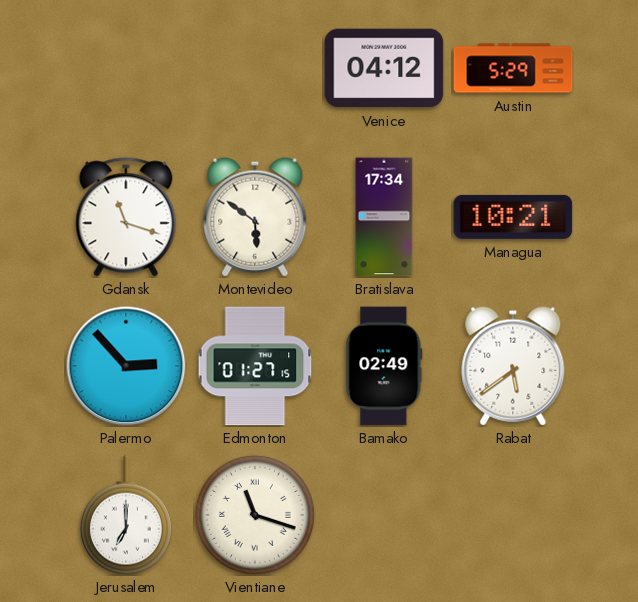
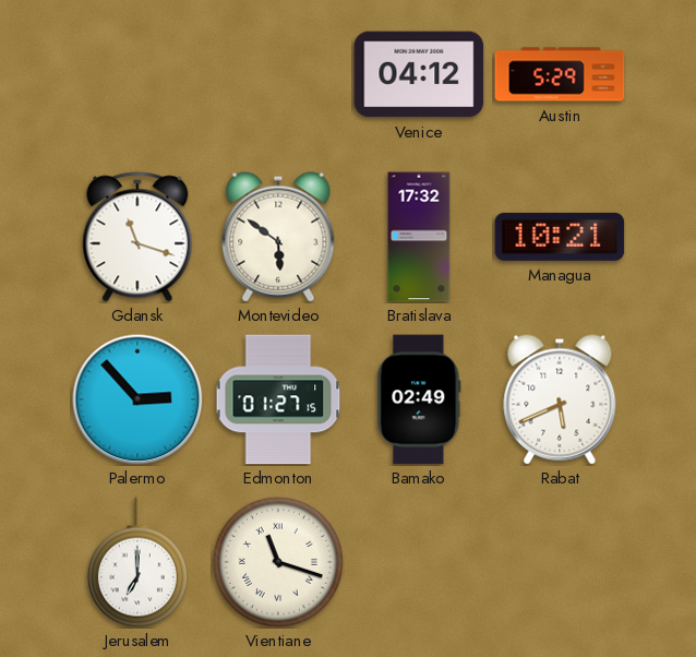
Bratislava: 17:34 -> 17:32 (419, 237)
Rabat: 5:39 -> 5:41 (560, 399)
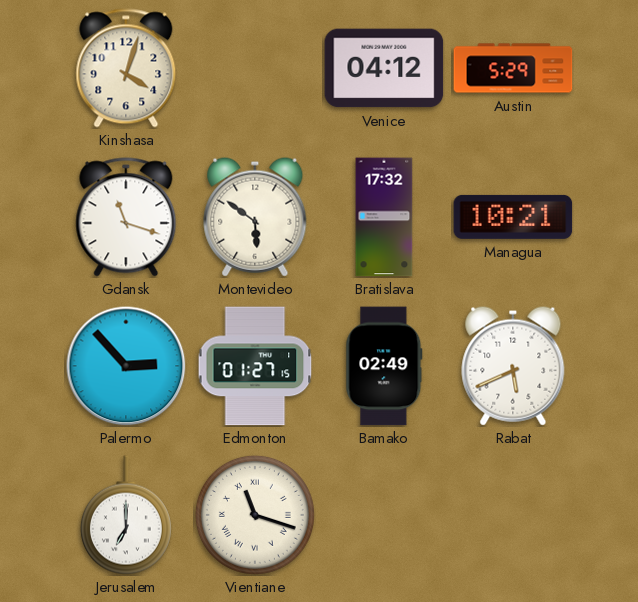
Kinshasa: none -> 4:03 (126, 68)
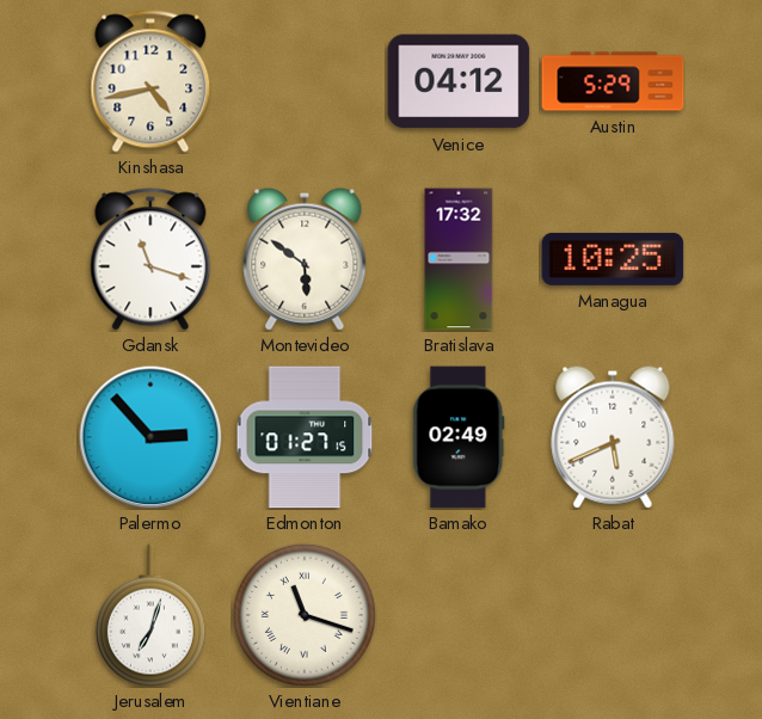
Kinshasa: 4:03 -> 4:43 (150, 81)
Managua: 10:21 -> 10:25 (613, 259)
Jerusalem: 7:00 -> 7:03 (150, 615)
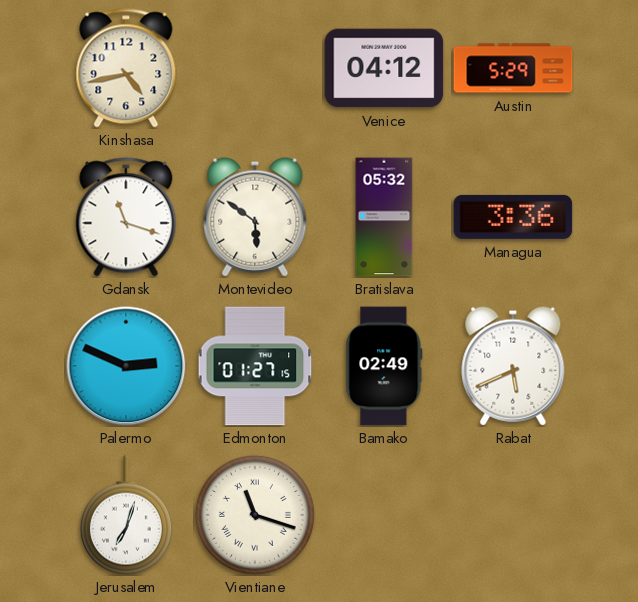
Bratislava: 17:32 -> 05:32 (384, 217)
Managua: 10:25 -> 3:36 (513, 217)
Palermo: 2:53 -> 2:49 (126, 366)
